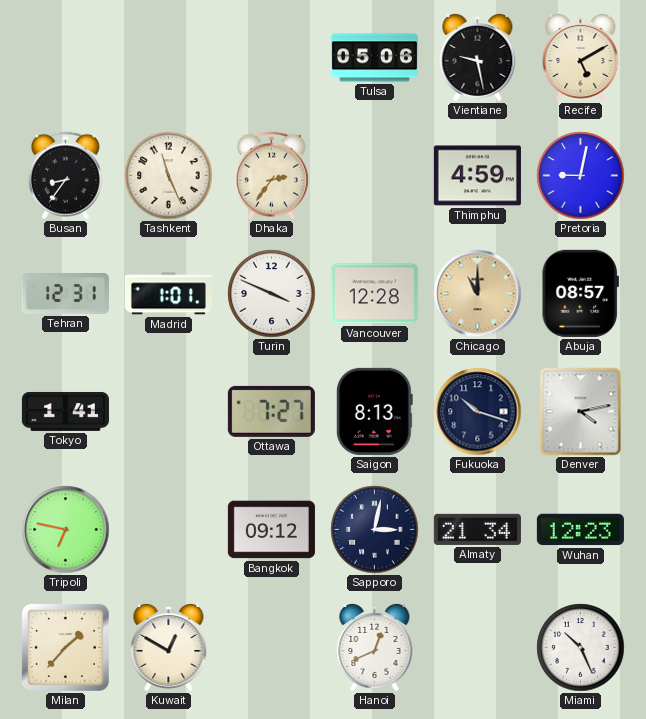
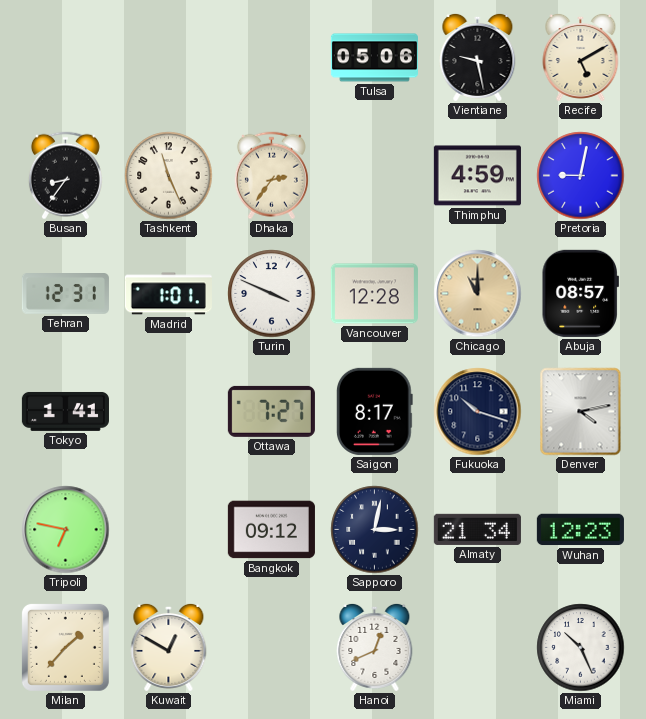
Saigon: 8:13 -> 8:17 (374, 411)
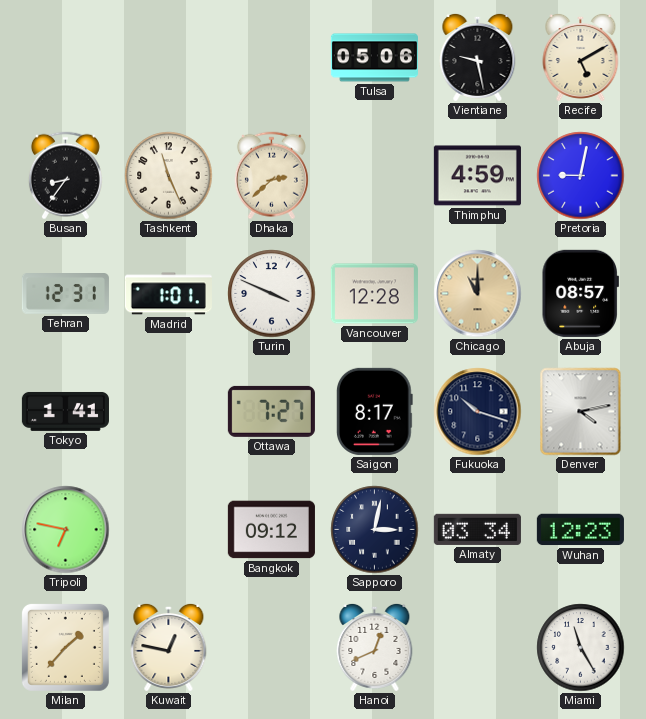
Dhaka: 2:36 -> 2:38 (271, 176)
Almaty: 21:34 -> 03:34 (477, 529)
Kuwait: 12:50 -> 12:47 (169, 647)
Miami: 10:26 -> 11:25 (581, 648)
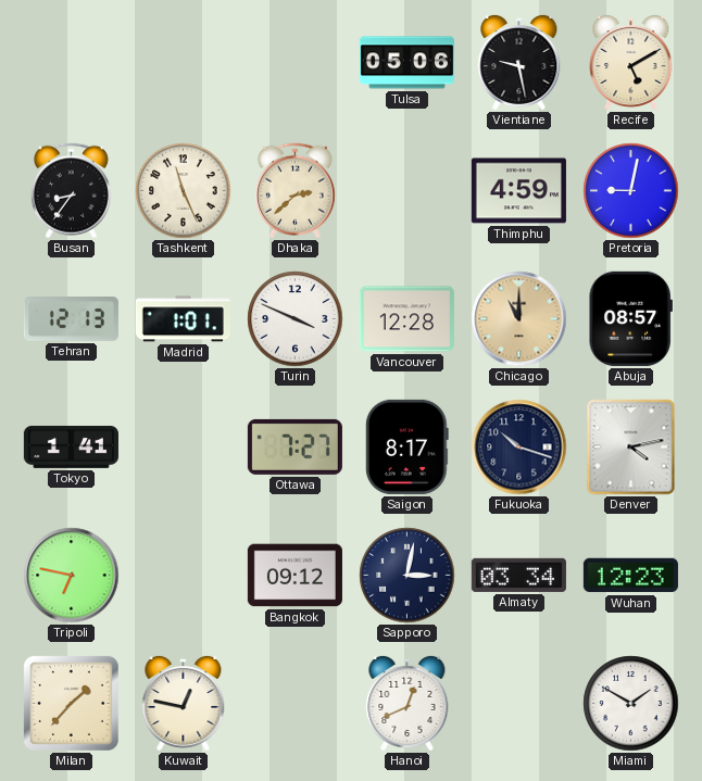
Tehran: 12:31 -> 12:13 (71, 319)
Miami: 11:25 -> 1:50 (631, 704)
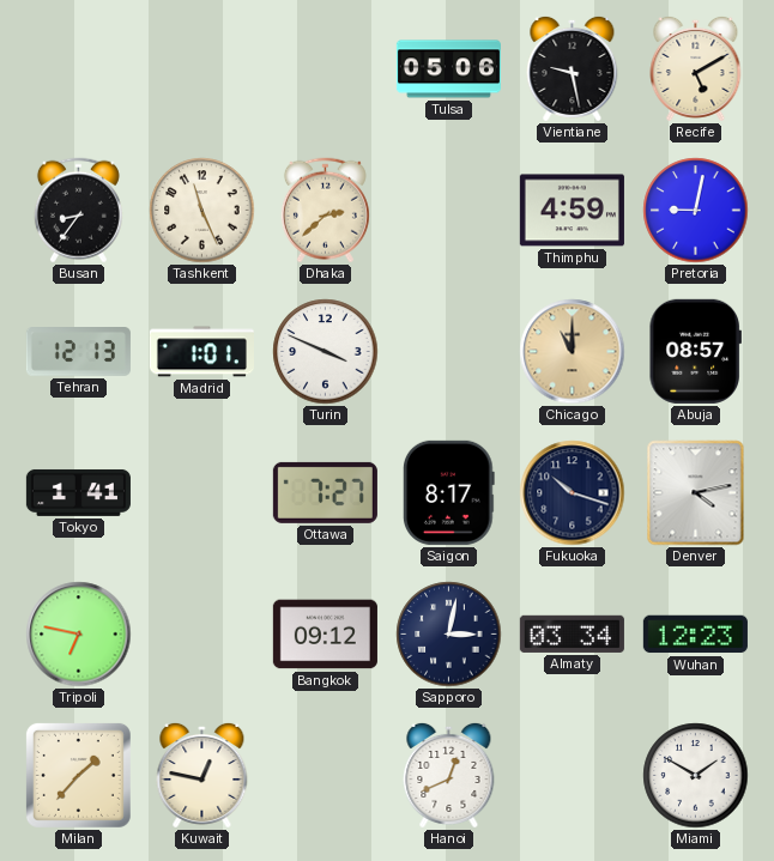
Vancouver: 12:28 -> none (406, 319)
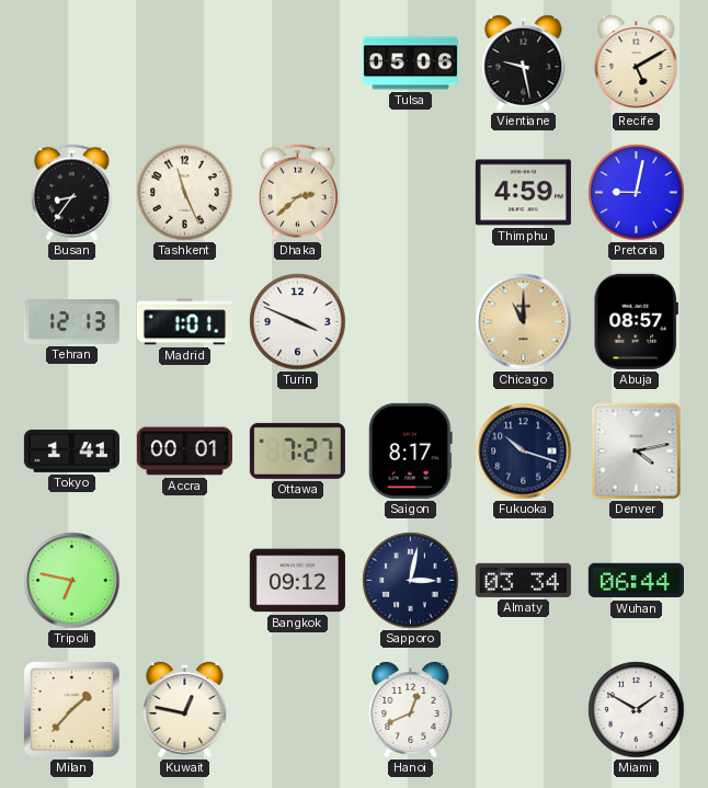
Accra: none -> 00:01 (184, 452)
Wuhan: 12:23 -> 06:44 (636, 581)
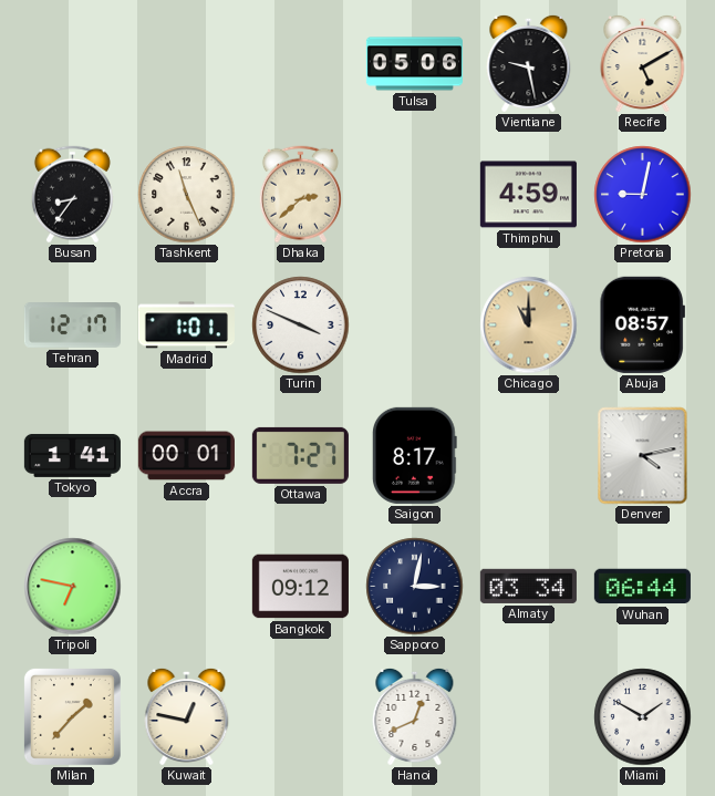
Tehran: 12:13 -> 12:17 (72, 325)
Fukuoka: 10:18 -> none (524, 452)
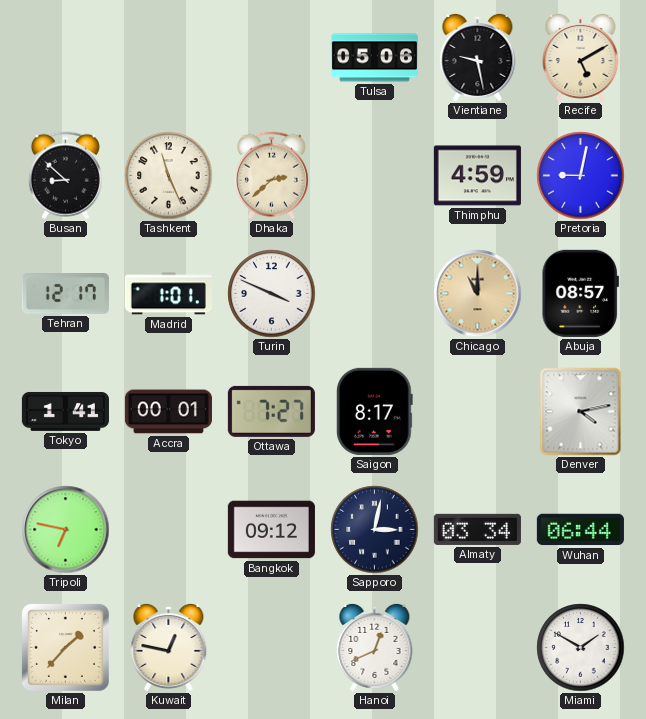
Busan: 8:36 -> 8:52 (65, 176)
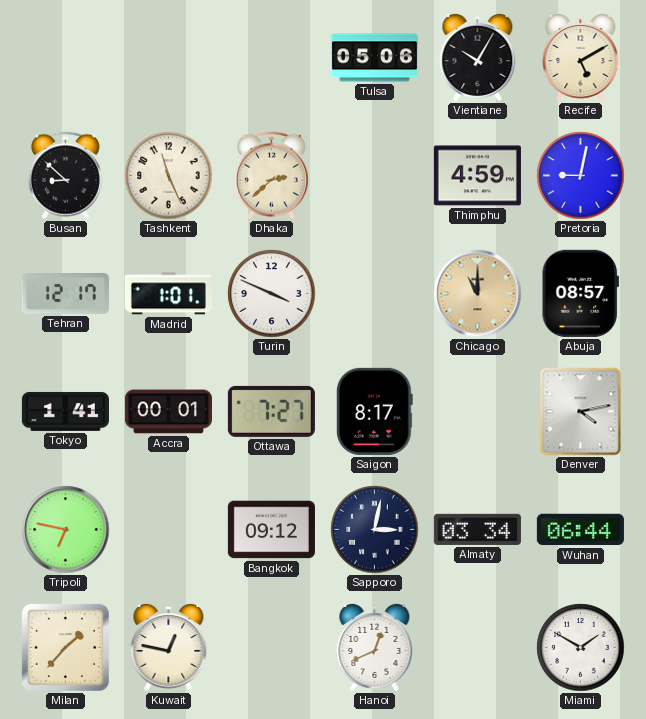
Vientiane: 9:28 -> 10:05 (478, 57)
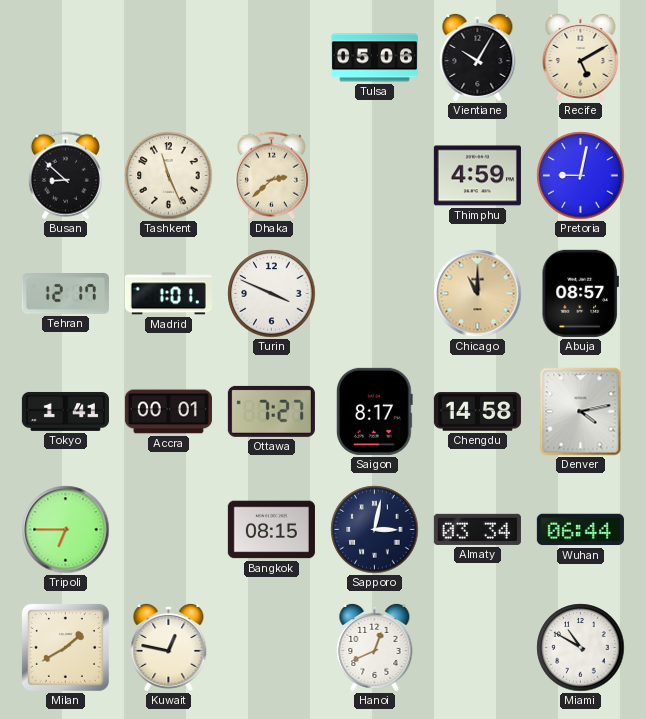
Chengdu: none -> 14:58 (477, 412)
Tripoli: 6:47 -> 6:45 (66, 530)
Bangkok: 09:12 -> 08:15 (271, 530)
Milan: 1:37 -> 1:40 (65, 647)
Miami: 1:50 -> 10:50 (581, 648)
